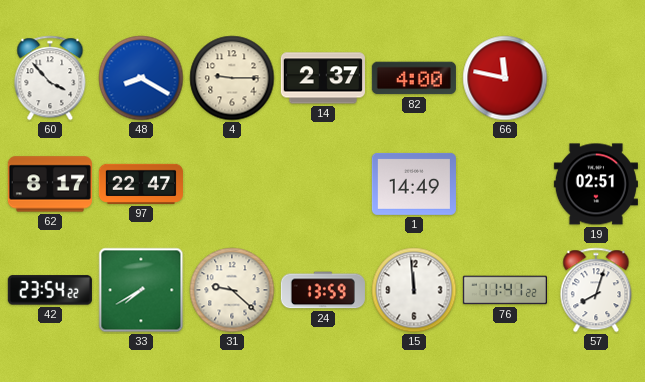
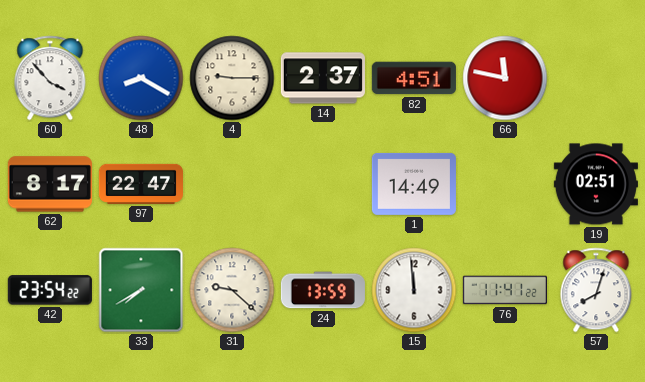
82: 4:00 -> 4:51 (414, 78)
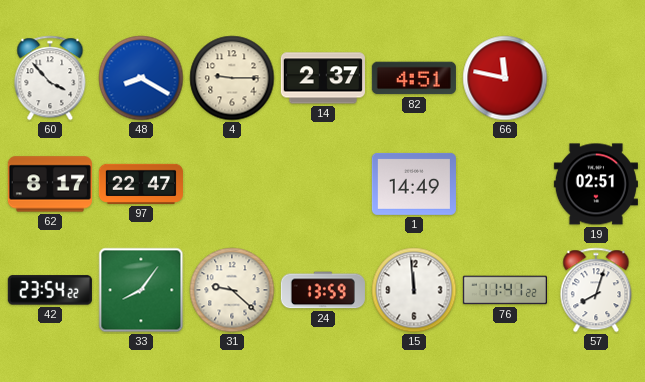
33: 7:40 -> 8:06 (141, 290)
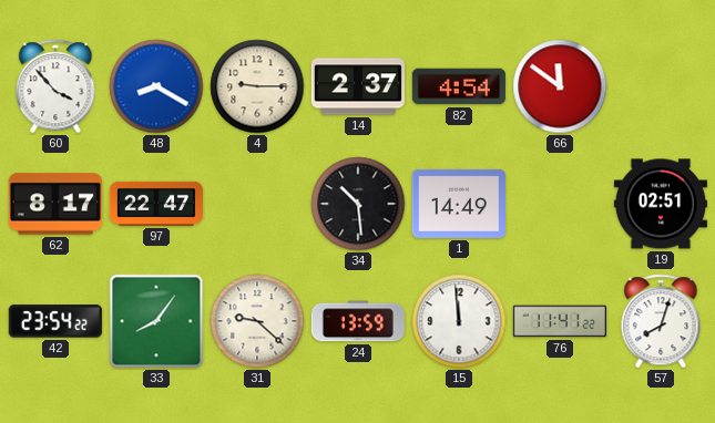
82: 4:51 -> 4:54 (459, 86)
66: 11:47 -> 11:51 (560, 86)
34: none -> 10:29 (358, 204)
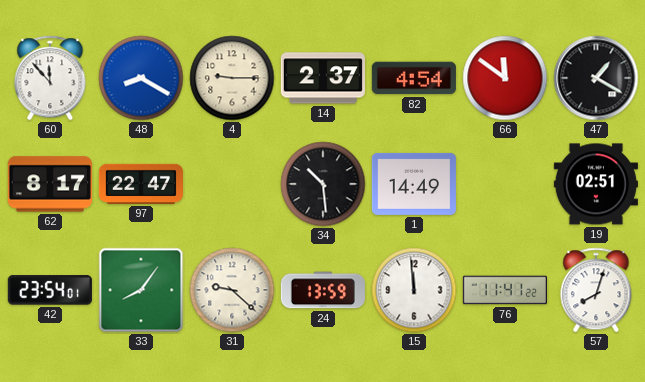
60: 3:53 -> 11:53 (50, 78)
47: none -> 1:20 (596, 78)
42: 23:54:22 -> 23:54:01 (50, 290)
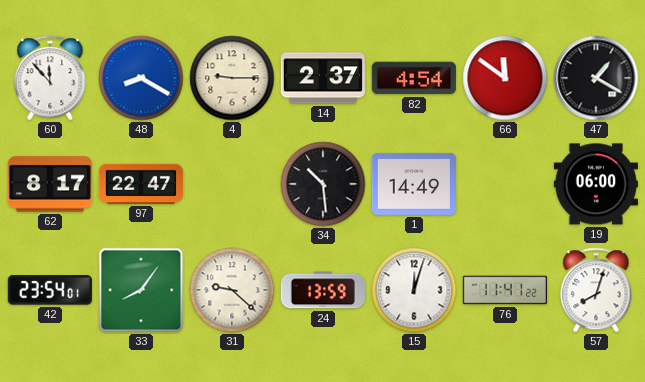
19: 02:51 -> 06:00 (596, 184)
15: 11:59 -> 12:03 (414, 290)
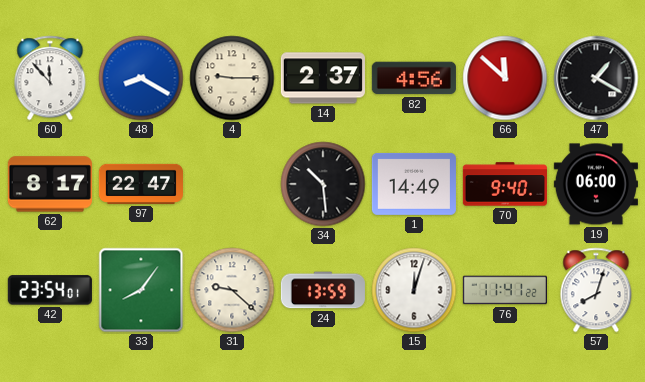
82: 4:54 -> 4:56 (414, 78)
66: 11:51 -> 11:52 (505, 78)
70: none -> 9:40 (505, 184)
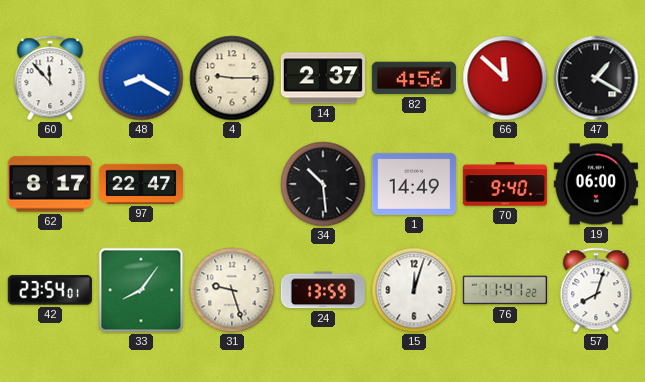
31: 9:22 -> 9:27 (232, 290)
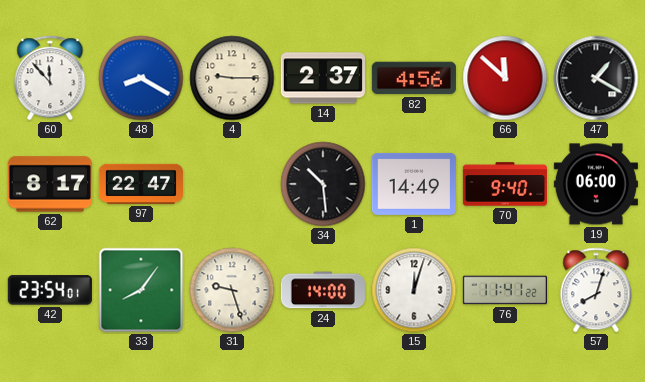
24: 13:59 -> 14:00 (323, 290)
